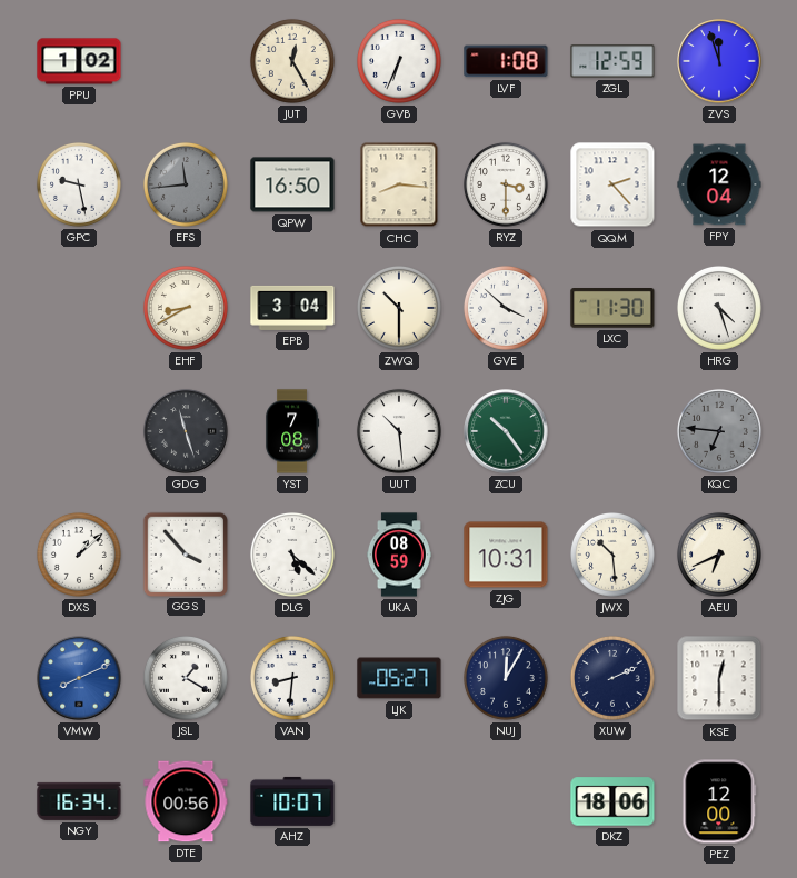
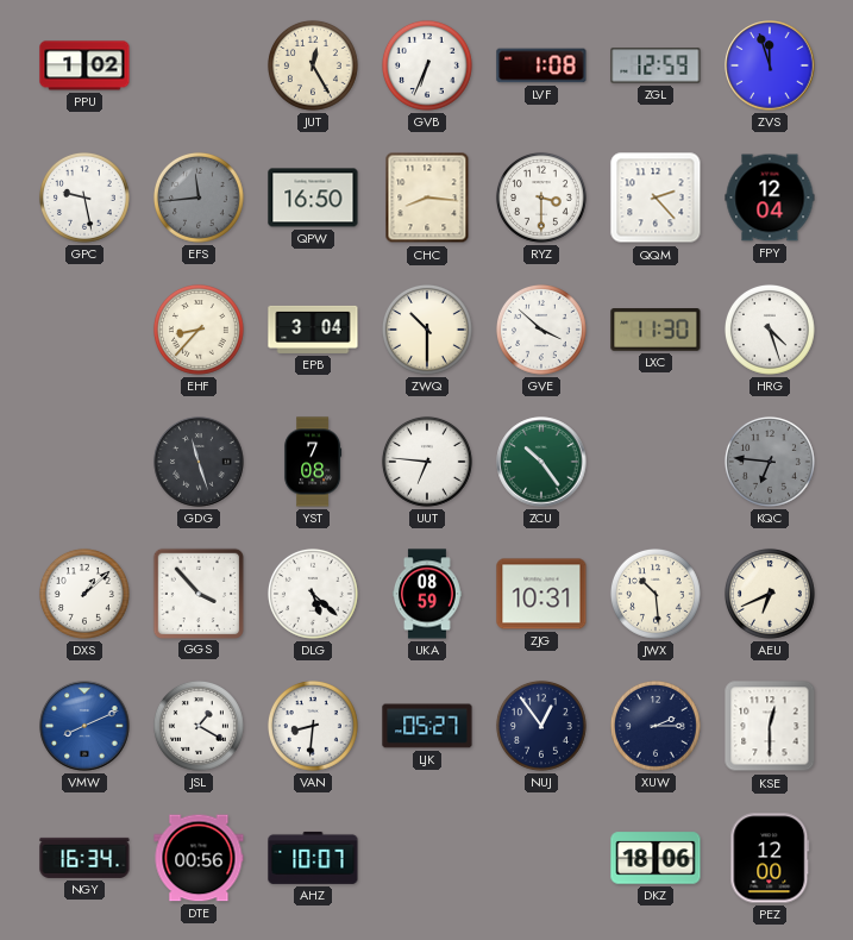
EHF: 8:40 -> 8:37 (199, 330)
UUT: 10:29 -> 6:46 (427, 462)
NUJ: 12:05 -> 12:54 (541, 726)
XUW: 2:11 -> 2:15 (656, 726)
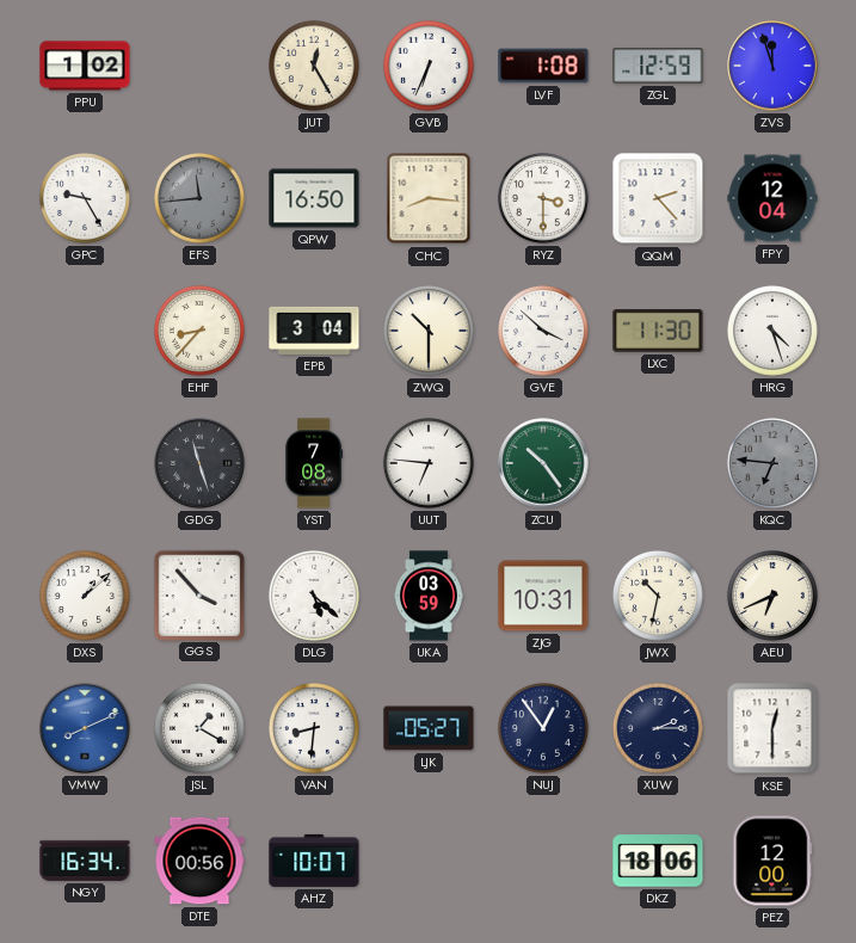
GPC: 9:28 -> 9:25 (85, 198)
UKA: 08:59 -> 03:59 (429, 596)
JWX: 10:29 -> 10:32 (658, 596)
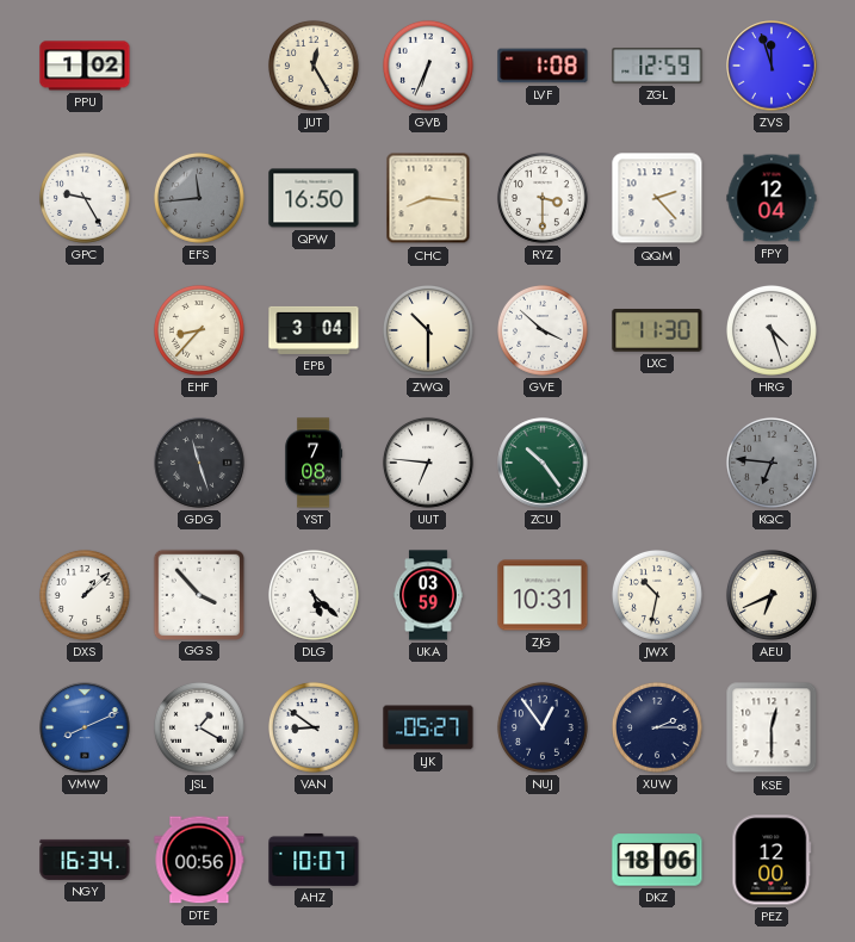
VAN: 8:31 -> 8:51 (314, 727)
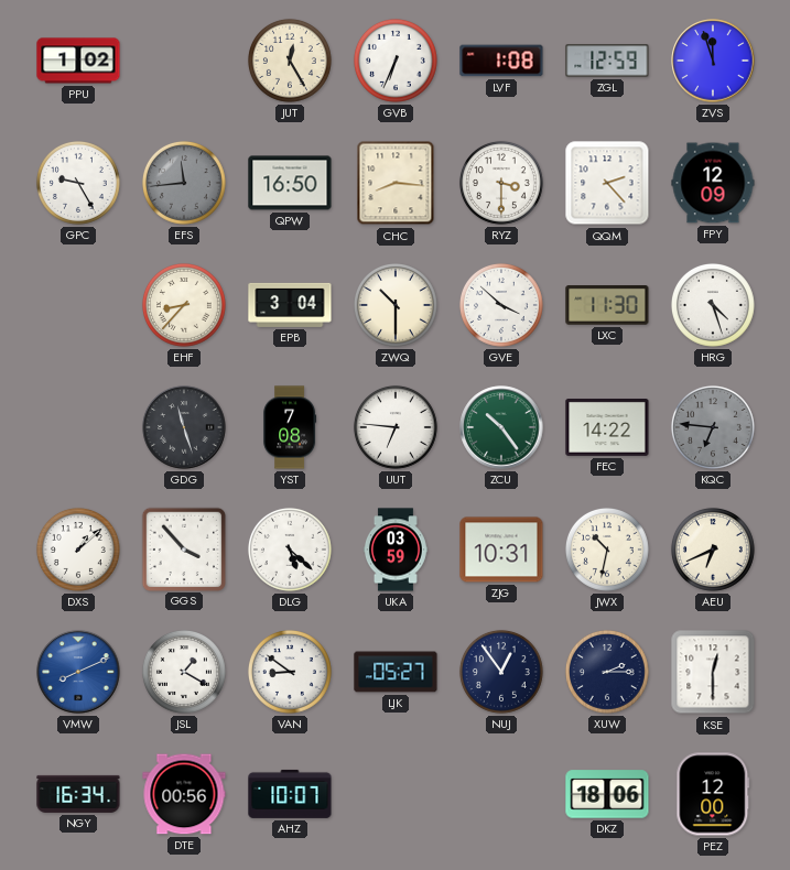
FPY: 12:04 -> 12:09 (713, 183)
FEC: none -> 14:22 (607, 428)
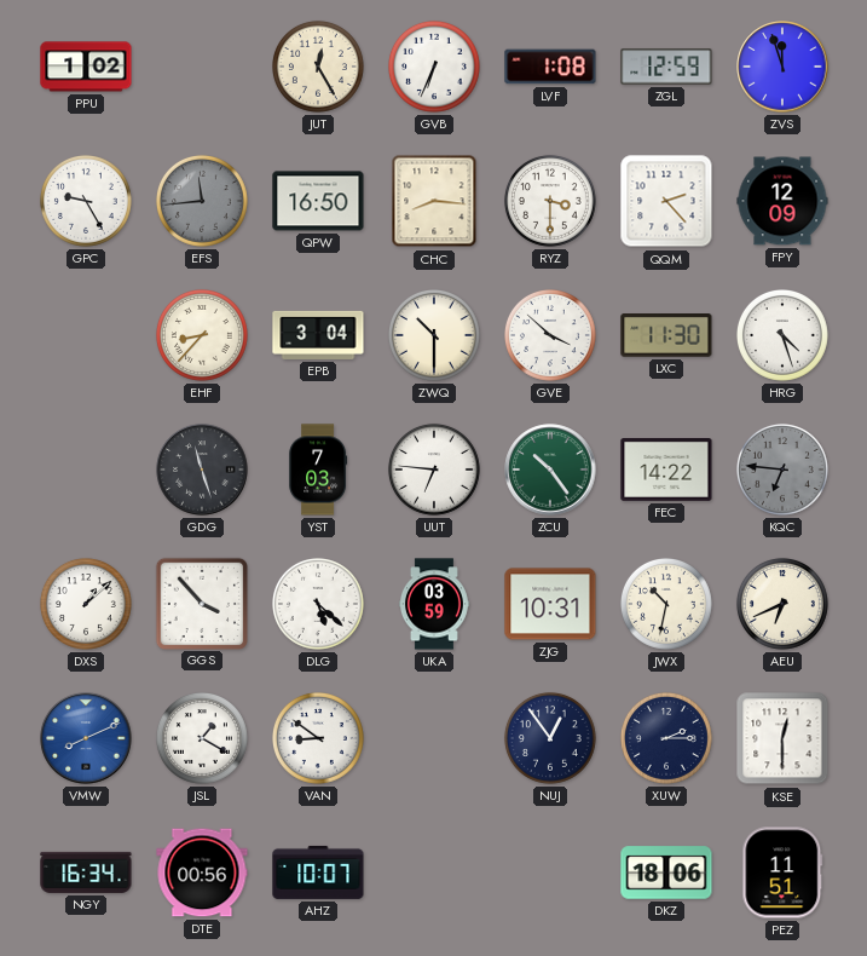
YST: 7:08 -> 7:03 (318, 470)
LJK: 05:27 -> none (396, 672)
PEZ: 12:00 -> 11:51 (782, 873)
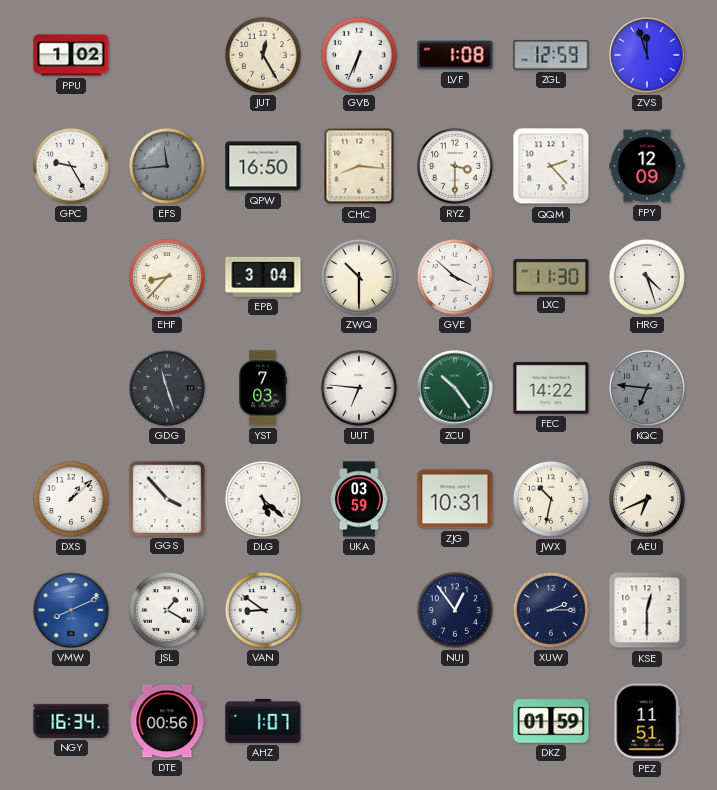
AHZ: 10:07 -> 1:07 (263, 721)
DKZ: 18:06 -> 01:59 (551, 721)
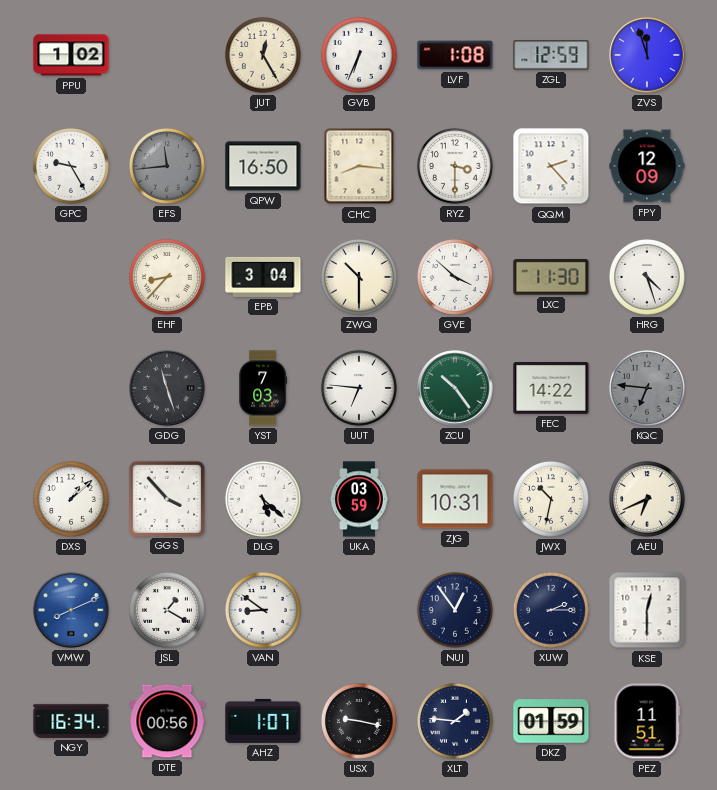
USX: none -> 9:17 (359, 721)
XLT: none -> 1:46 (455, 721)
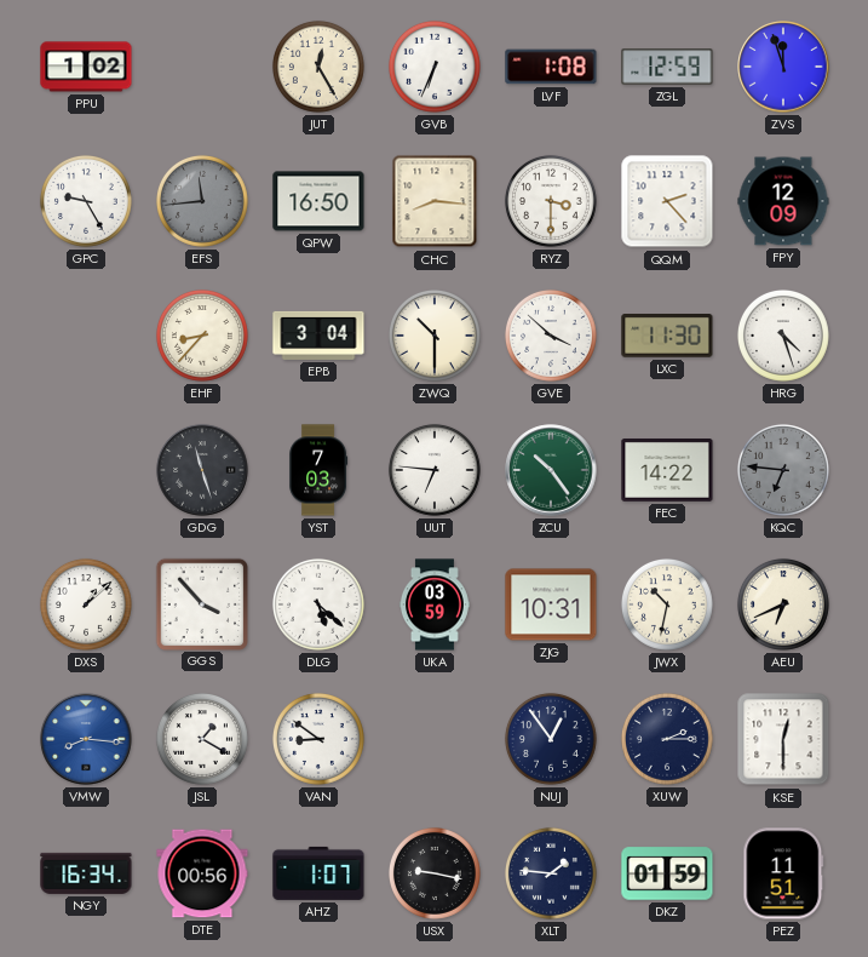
VMW: 8:11 -> 8:16 (86, 739)
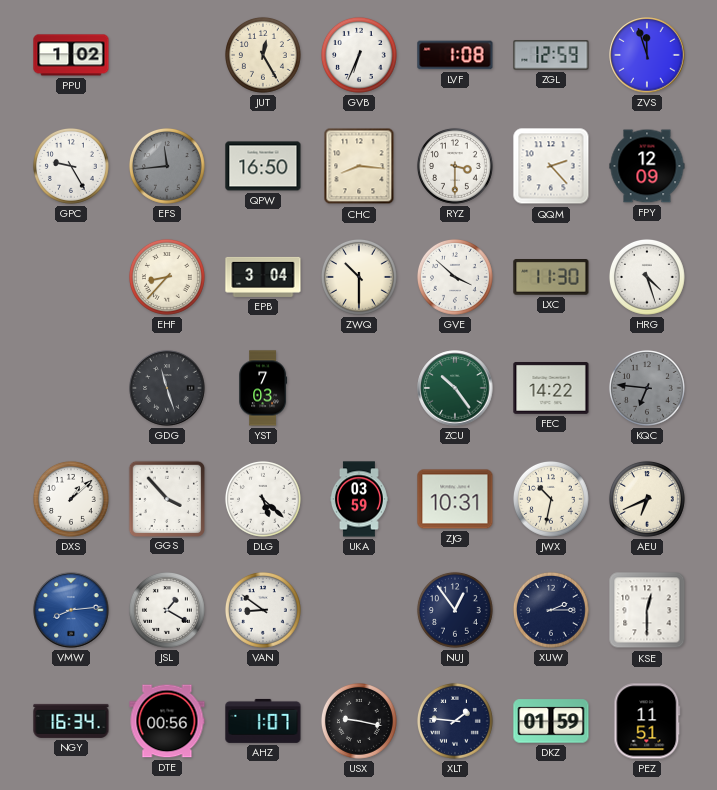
UUT: 6:46 -> none (435, 470)
VMW: 8:16 -> 8:14 (71, 610)
